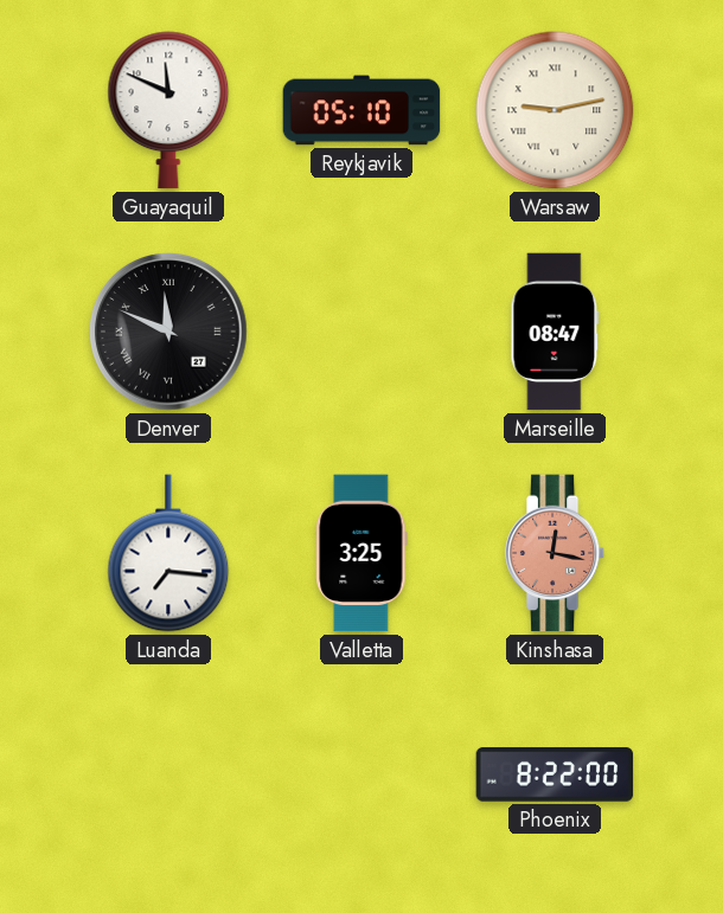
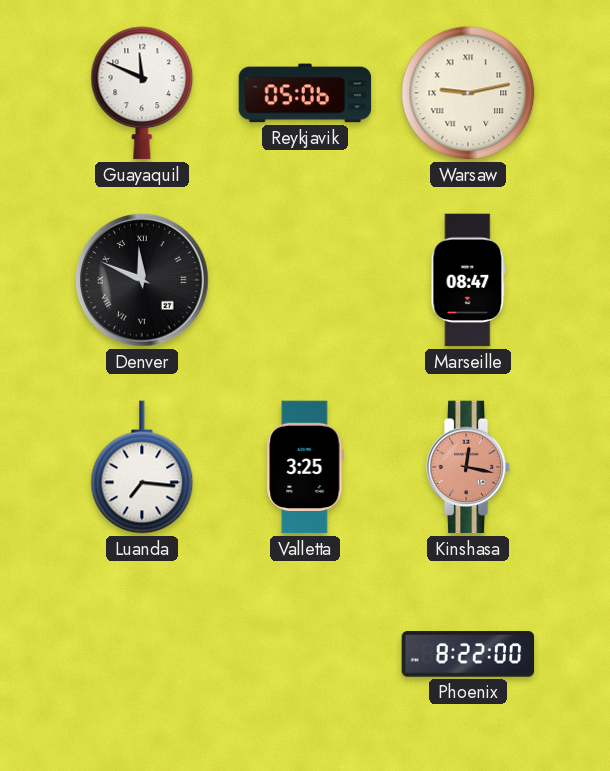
Reykjavik: 05:10 -> 05:06 (305, 93)
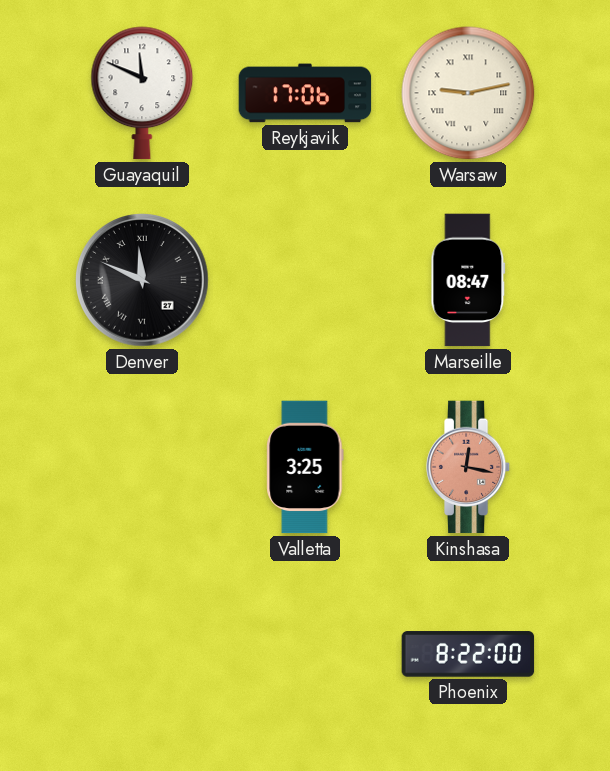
Reykjavik: 05:06 -> 17:06 (305, 93)
Luanda: 7:16 -> none (142, 467)
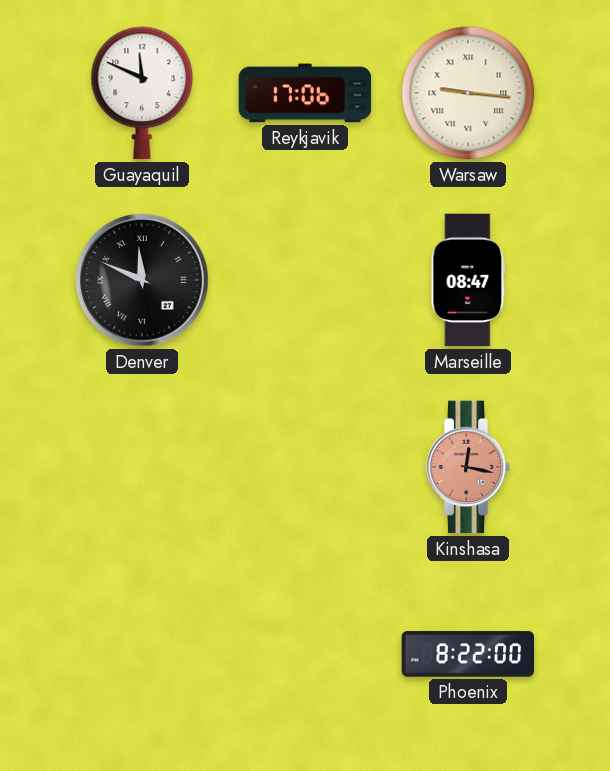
Warsaw: 9:13 -> 9:16 (468, 93)
Valletta: 3:25 -> none (305, 467)
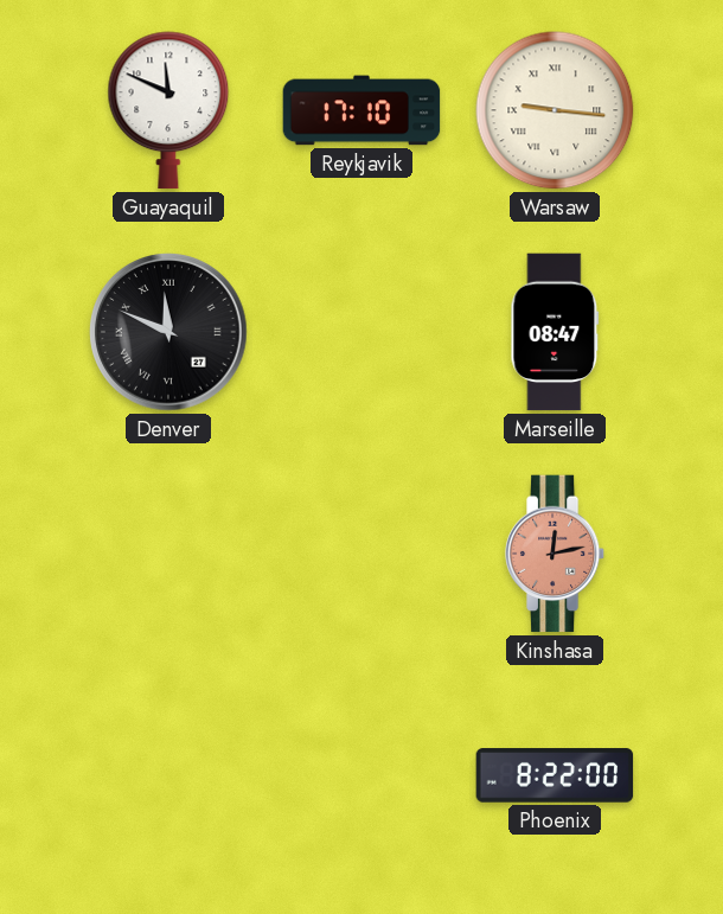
Reykjavik: 17:06 -> 17:10 (361, 110)
Kinshasa: 12:17 -> 12:13 (555, 554)
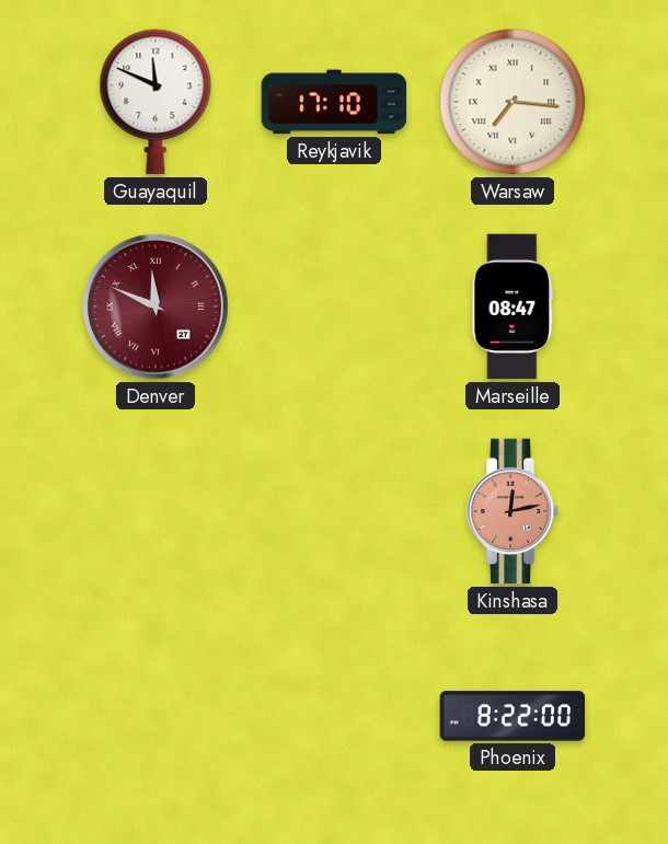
Warsaw: 9:16 -> 7:16 (512, 102)
Denver dial: black -> burgundy (156, 307)
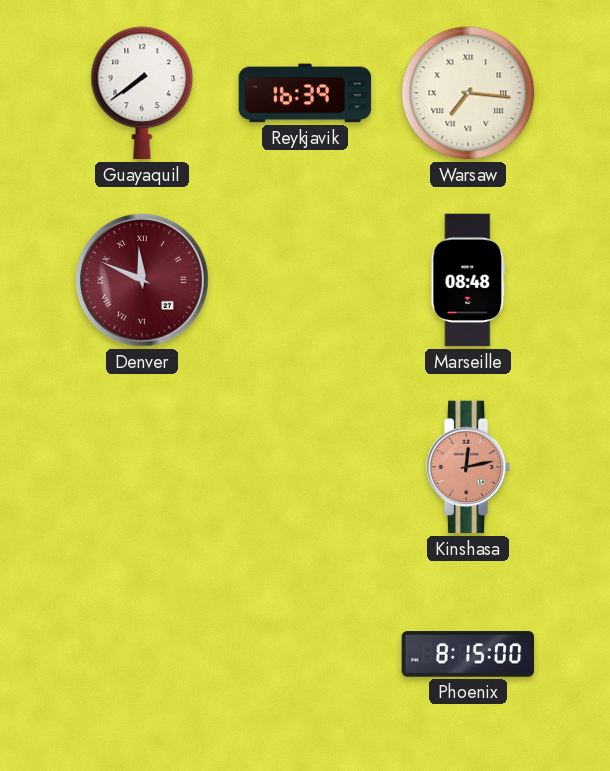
Guayaquil: 11:49 -> 7:39 (142, 93)
Reykjavik: 17:10 -> 16:39 (305, 93)
Marseille: 08:47 -> 08:48 (468, 280)
Phoenix: 8:22 -> 8:15 (468, 654)
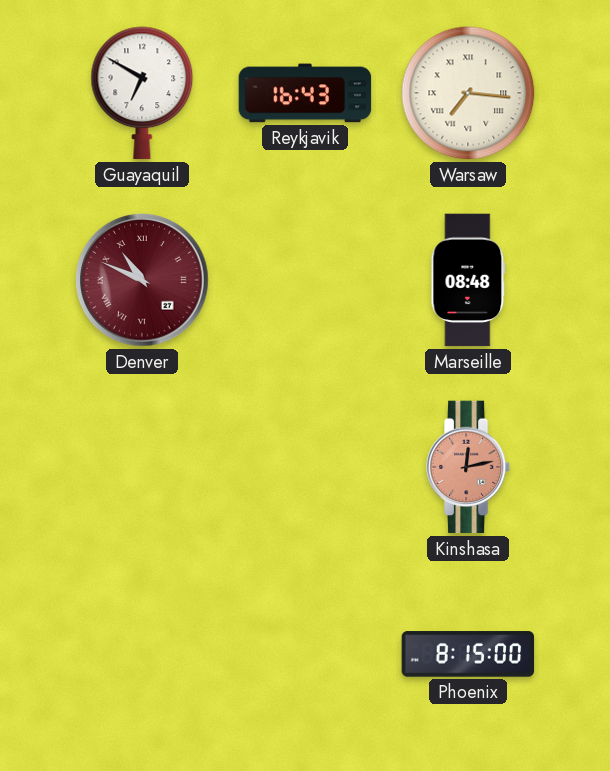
Guayaquil: 7:39 -> 6:50 (142, 93)
Reykjavik: 16:39 -> 16:43 (305, 93)
Denver: 11:49 -> 10:49 (142, 280)
